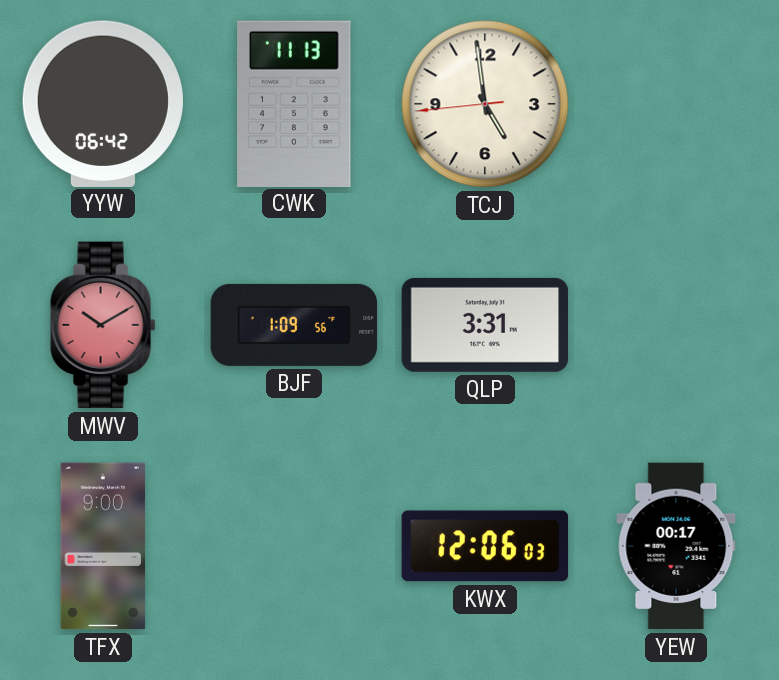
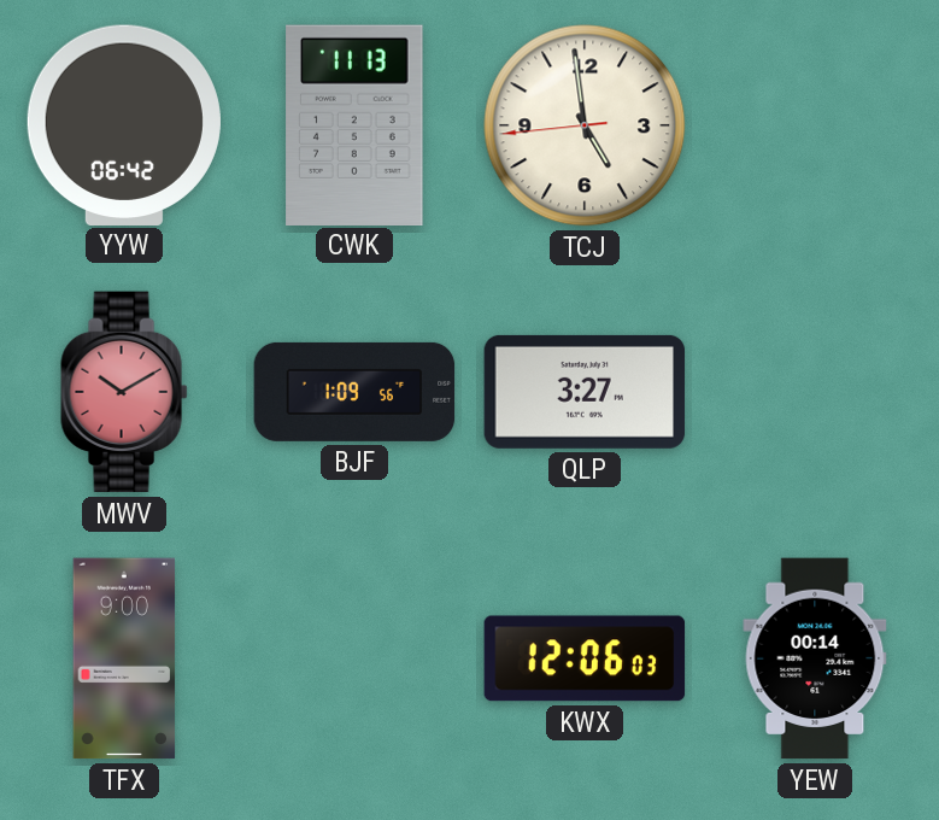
QLP: 3:31 -> 3:27 (585, 392)
YEW: 00:17 -> 00:14 (815, 658)
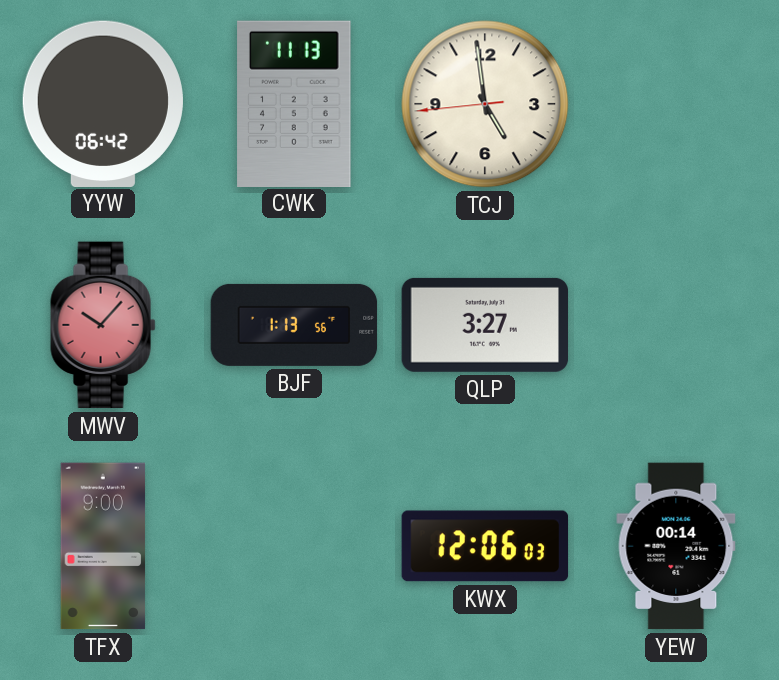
MWV: 10:10 -> 10:07 (103, 325)
BJF: 1:09 -> 1:13 (294, 325)
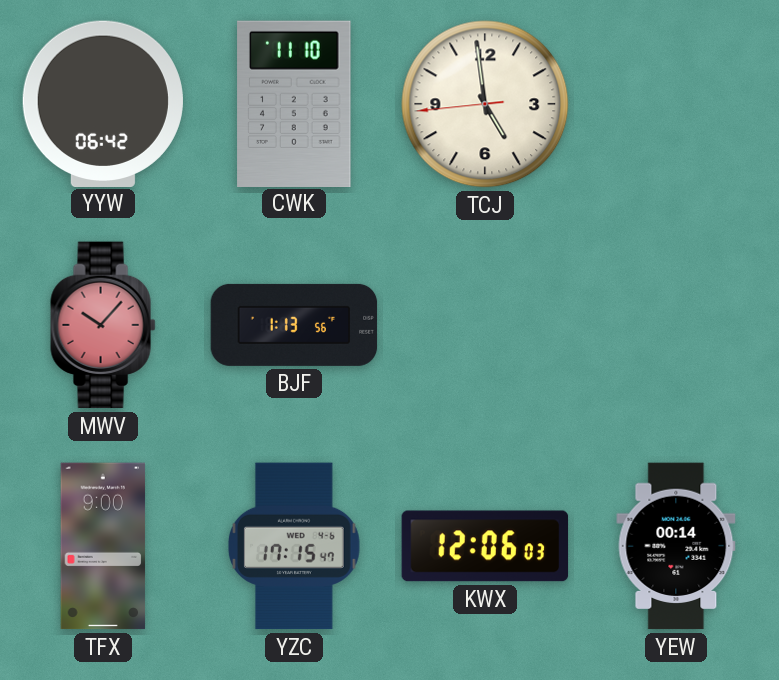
CWK: 11:13 -> 11:10 (294, 103)
QLP: 3:27 -> none (485, 325)
YZC: none -> 17:15 (294, 546)
